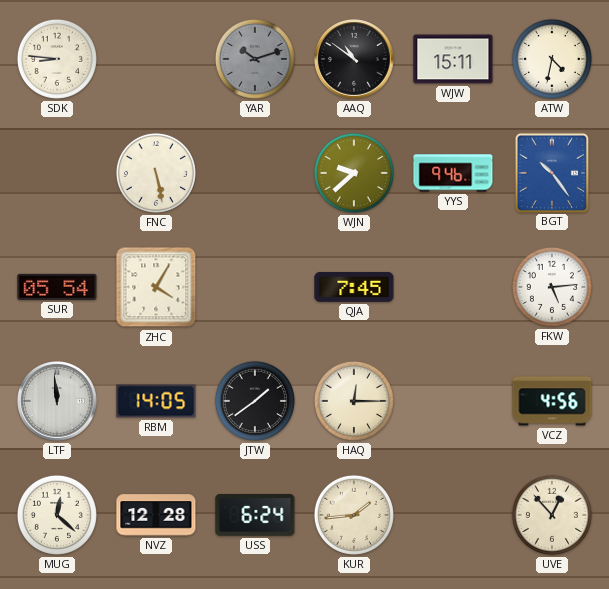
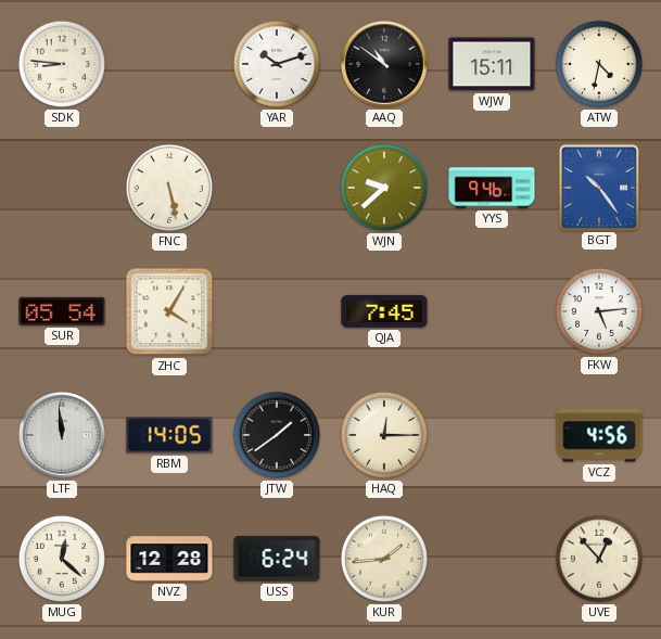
YAR dial: grey -> white (277, 64)
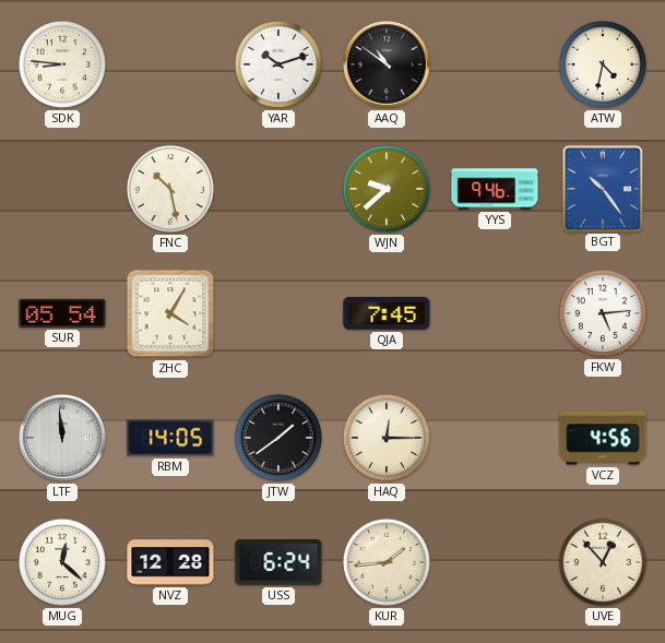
WJW: 15:11 -> none (492, 64)
FNC: 5:28 -> 10:28 (170, 189)
